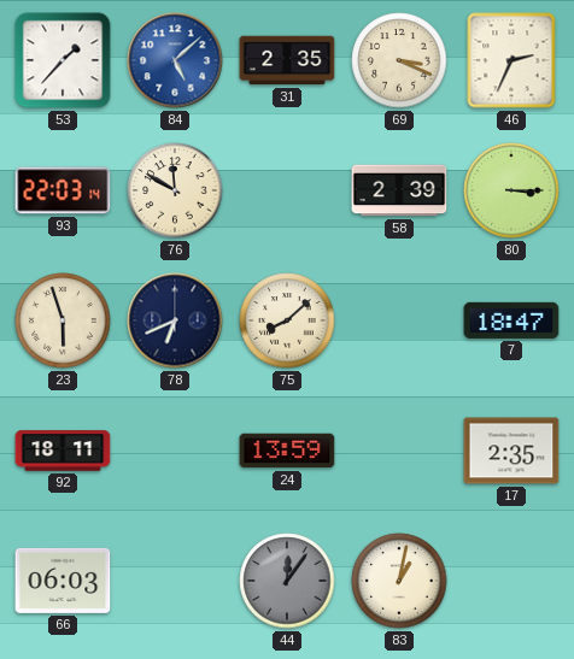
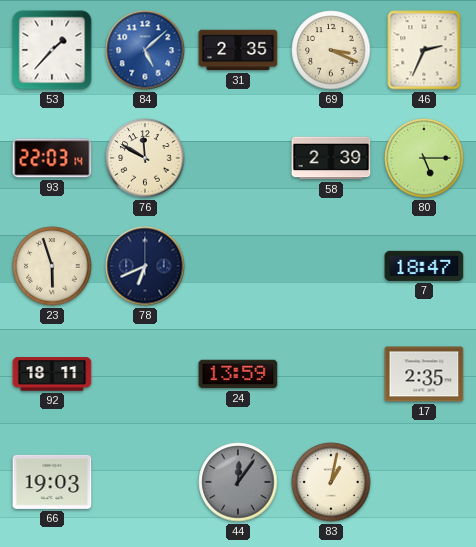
80: 3:15 -> 5:15 (424, 158)
75: 8:08 -> none (287, 320)
66: 06:03 -> 19:03 (52, 482)
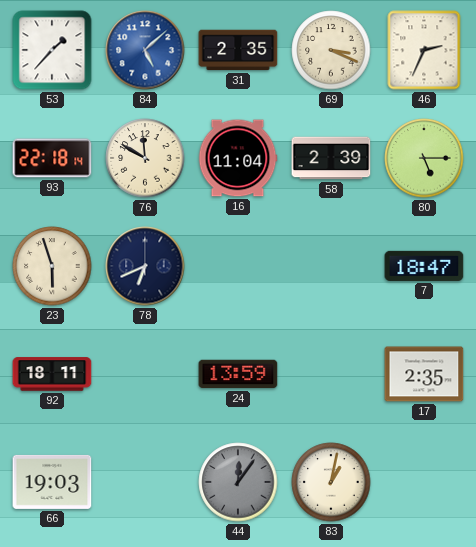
93: 22:03 -> 22:18 (52, 158)
16: none -> 11:04 (238, 158)
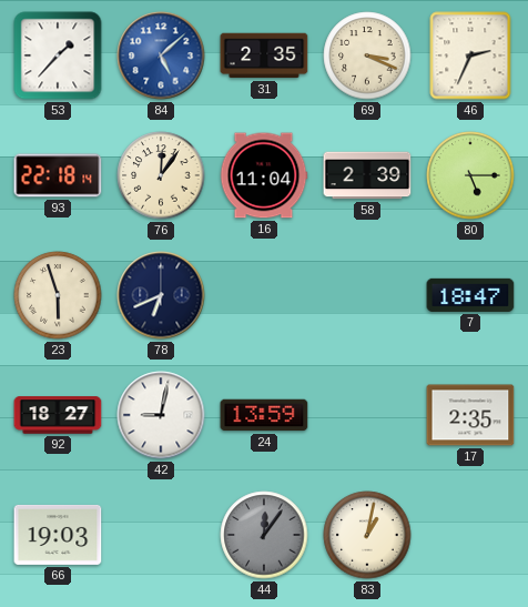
76: 11:50 -> 12:06 (161, 175)
92: 18:11 -> 18:27 (58, 415)
42: none -> 9:02 (161, 415)
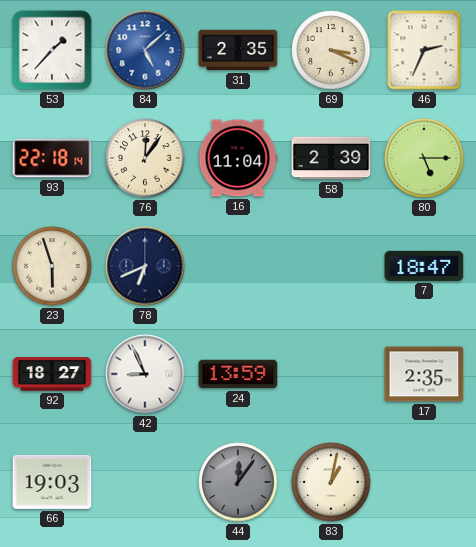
42: 9:02 -> 8:56 (145, 374)
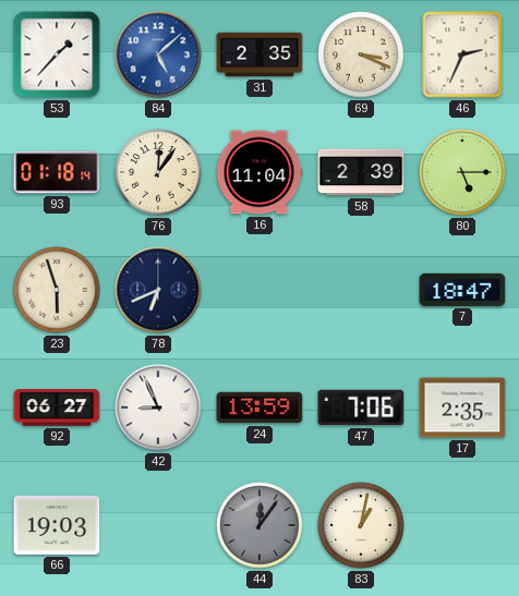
93: 22:18 -> 01:18 (57, 172)
92: 18:27 -> 06:27 (57, 408)
47: none -> 7:06 (361, 408)
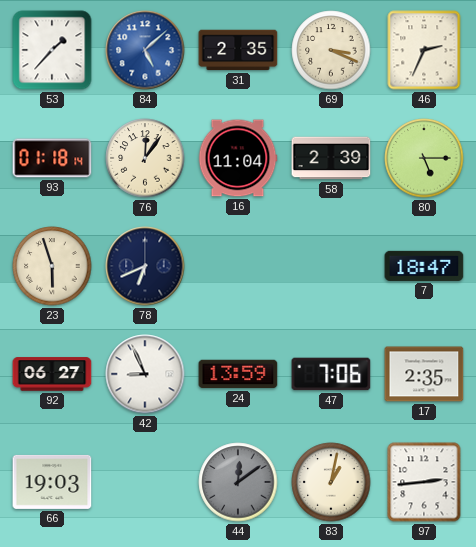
44: 12:06 -> 12:09 (238, 482)
97: none -> 2:44 (424, 482)
